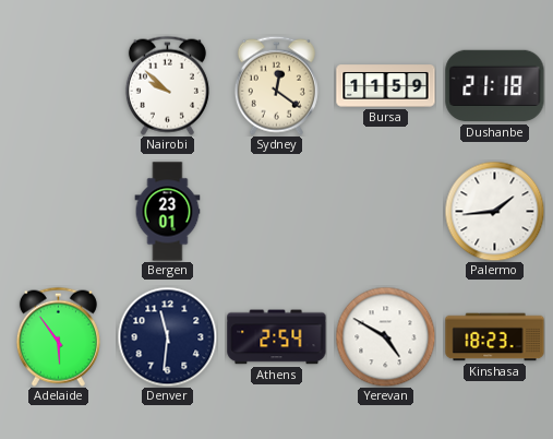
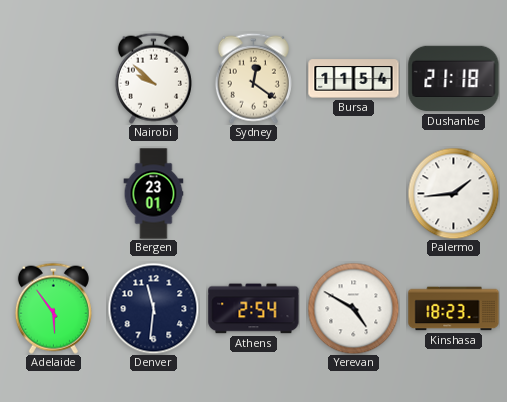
Bursa: 11:59 -> 11:54 (354, 79)
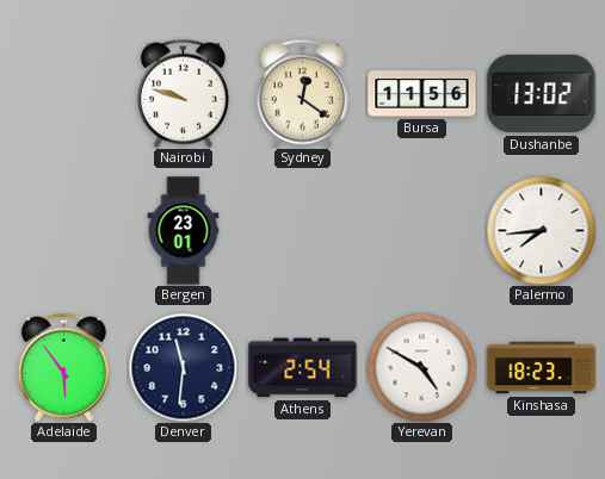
Nairobi: 9:52 -> 9:48 (183, 93)
Bursa: 11:54 -> 11:56 (422, 94)
Dushanbe: 21:18 -> 13:02 (542, 94)
Palermo: 1:44 -> 7:44 (541, 230)
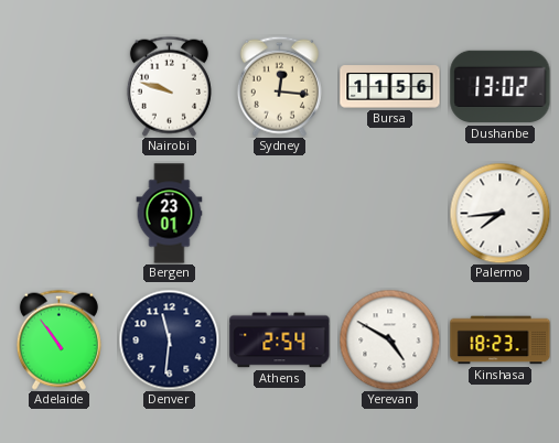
Sydney: 12:21 -> 12:16 (279, 86)
Adelaide: 5:54 -> 10:54 (58, 339)
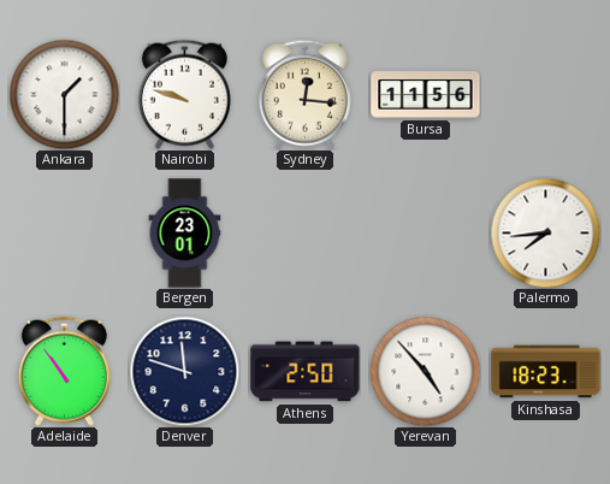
Ankara: none -> 1:30 (64, 94)
Dushanbe: 13:02 -> none (501, 87)
Denver: 11:31 -> 11:48 (184, 371)
Athens: 2:54 -> 2:50 (306, 372)
Yerevan: 4:50 -> 4:53 (425, 371)
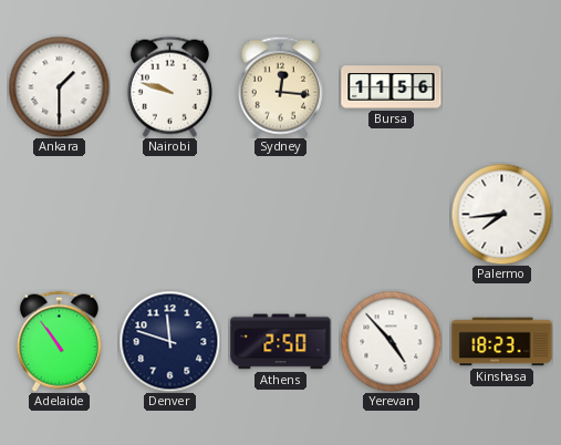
Bergen: 23:01 -> none (185, 234)
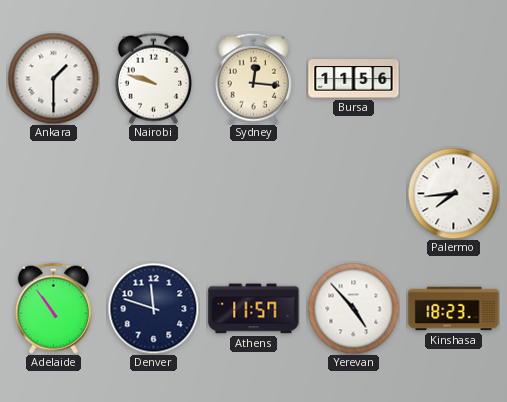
Athens: 2:50 -> 11:57 (254, 309)
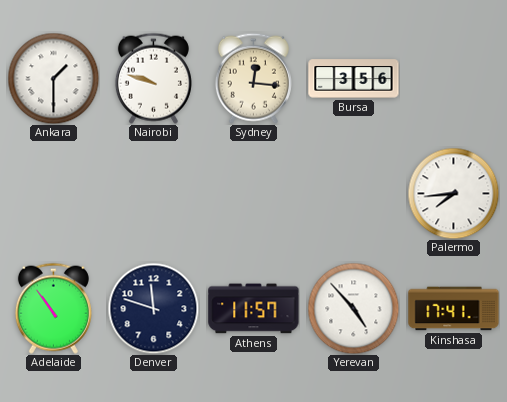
Bursa: 11:56 -> 3:56 (354, 79)
Kinshasa: 18:23 -> 17:41 (454, 309)
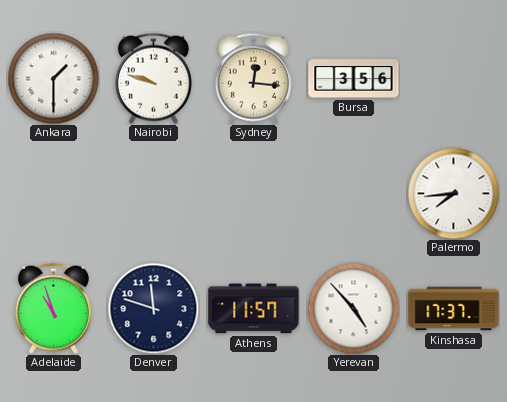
Adelaide: 10:54 -> 10:57 (53, 308)
Kinshasa: 17:41 -> 17:37 (454, 309)
